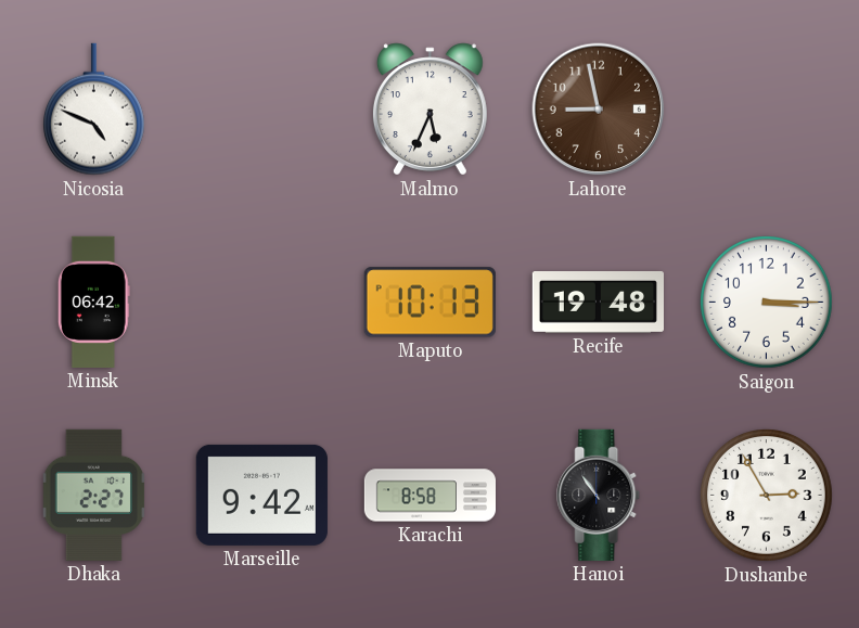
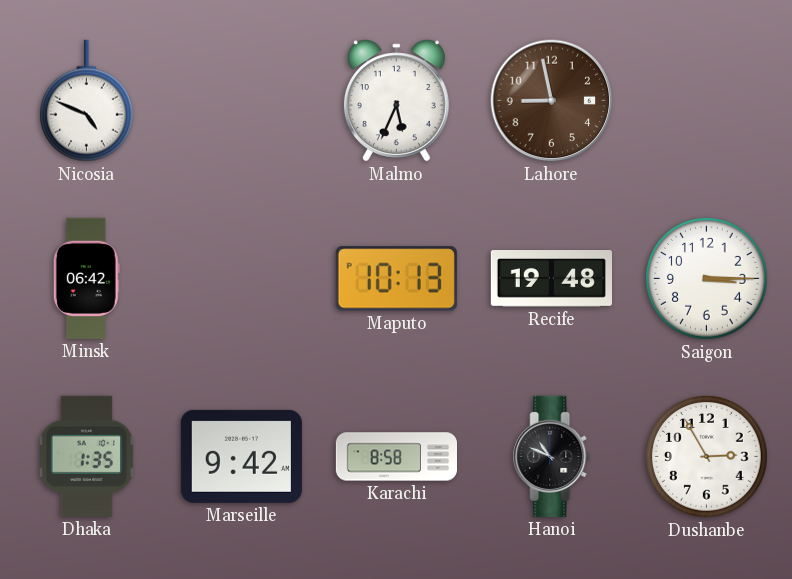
Dhaka: 2:27 -> 1:35 (87, 456)
Hanoi: 10:54 -> 10:49 (552, 456)
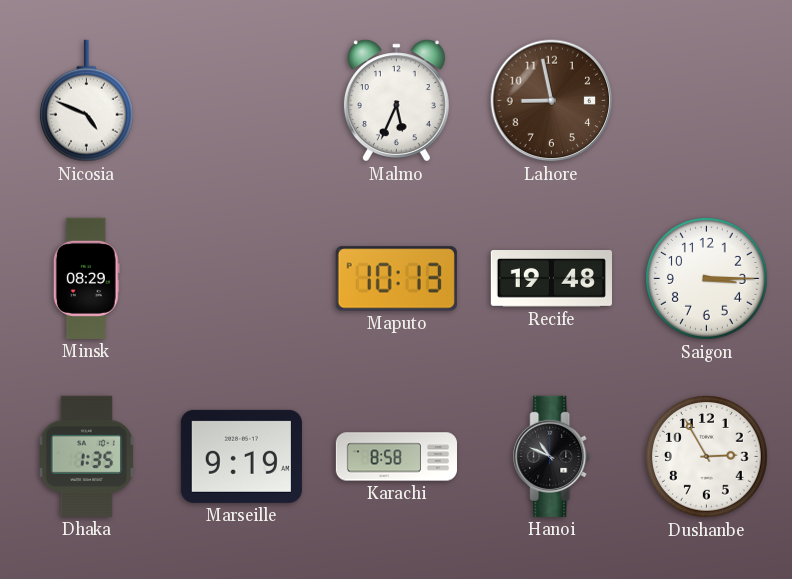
Minsk: 06:42 -> 08:29 (86, 278)
Marseille: 9:42 -> 9:19 (241, 456)
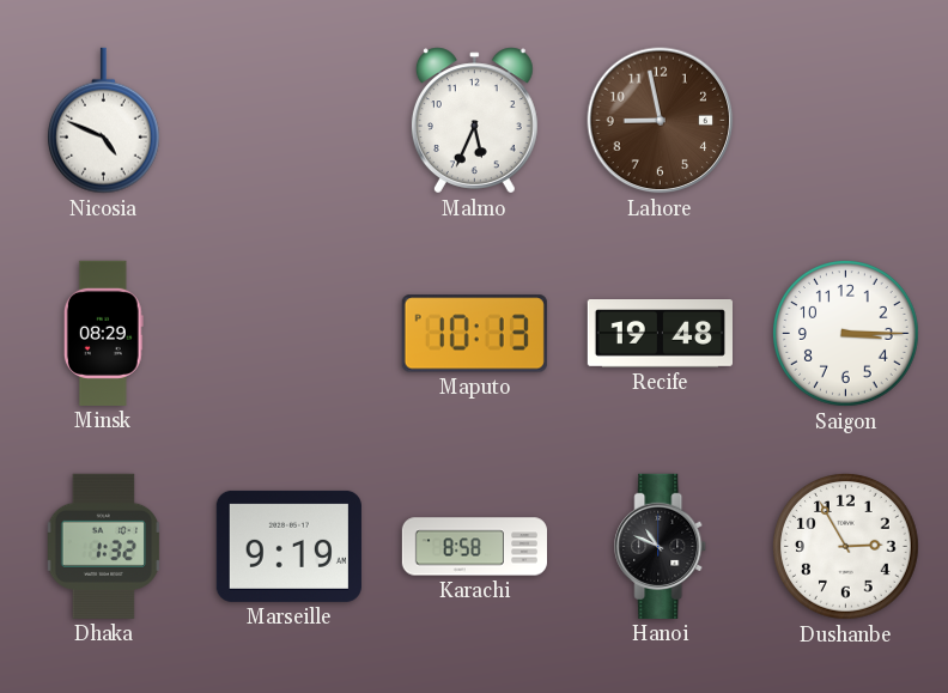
Dhaka: 1:35 -> 1:32 (104, 546)
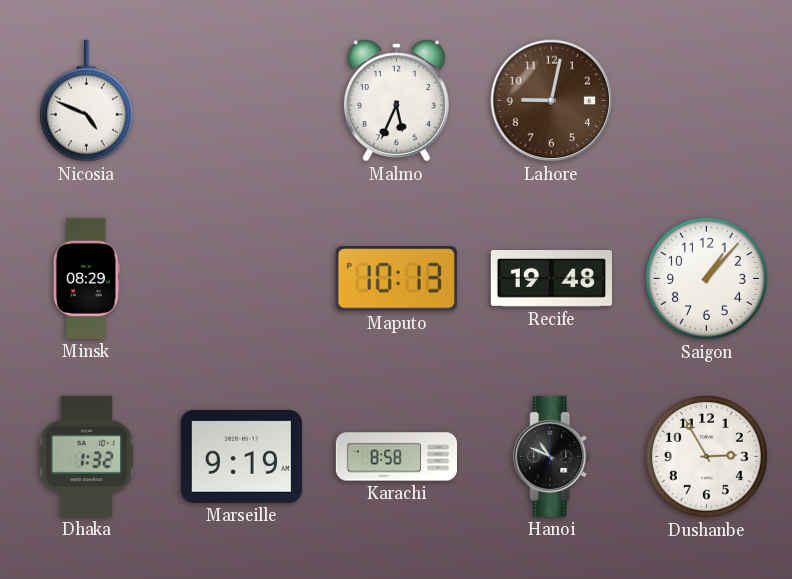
Lahore: 8:58 -> 9:02 (552, 101)
Saigon: 3:15 -> 1:07 (707, 279)
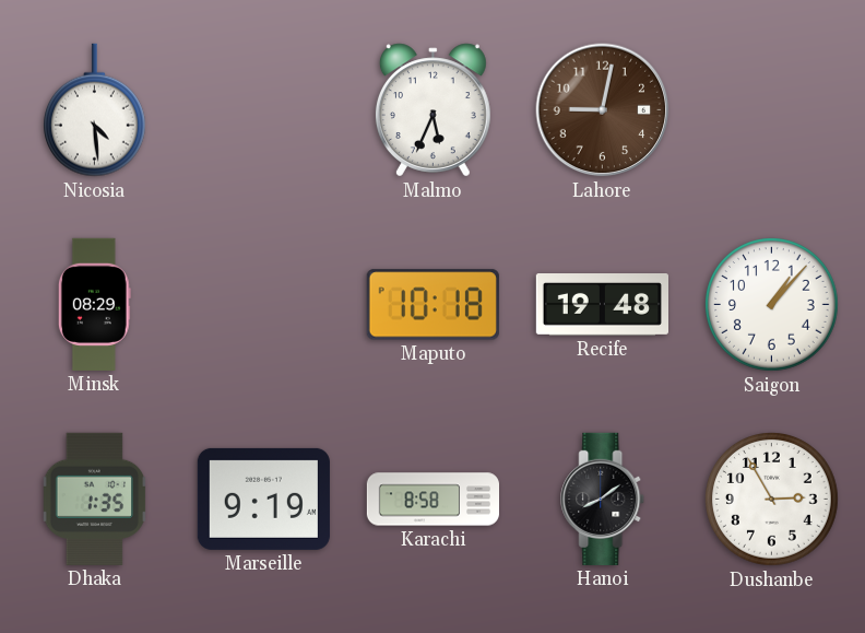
Nicosia: 4:49 -> 4:29 (94, 110)
Maputo: 10:13 -> 10:18 (432, 305)
Dhaka: 1:32 -> 1:35 (95, 499)
Hanoi: 10:49 -> 8:09 (603, 499)
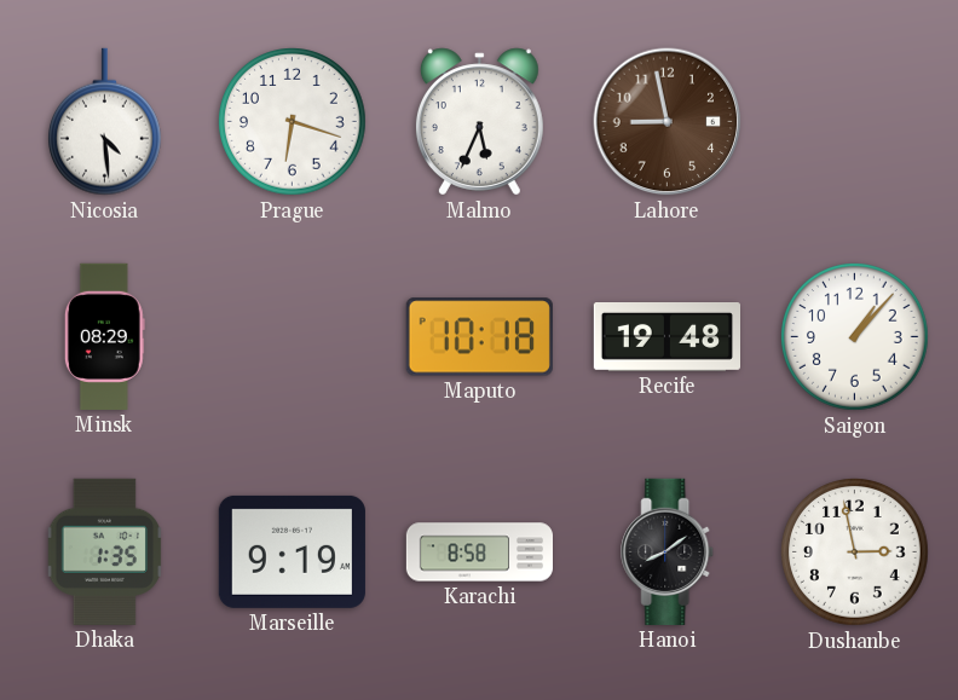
Prague: none -> 6:18 (293, 122)
Lahore: 9:02 -> 8:58 (668, 122)
Dushanbe: 2:55 -> 2:58 (855, 553)
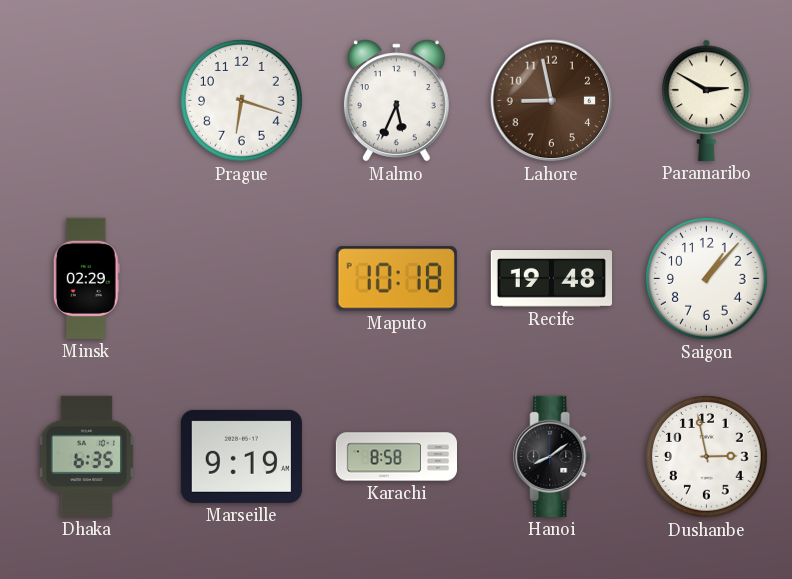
Nicosia: 4:29 -> none (104, 122)
Paramaribo: none -> 2:50 (707, 100)
Minsk: 08:29 -> 02:29 (86, 278)
Dhaka: 1:35 -> 6:35 (87, 456)
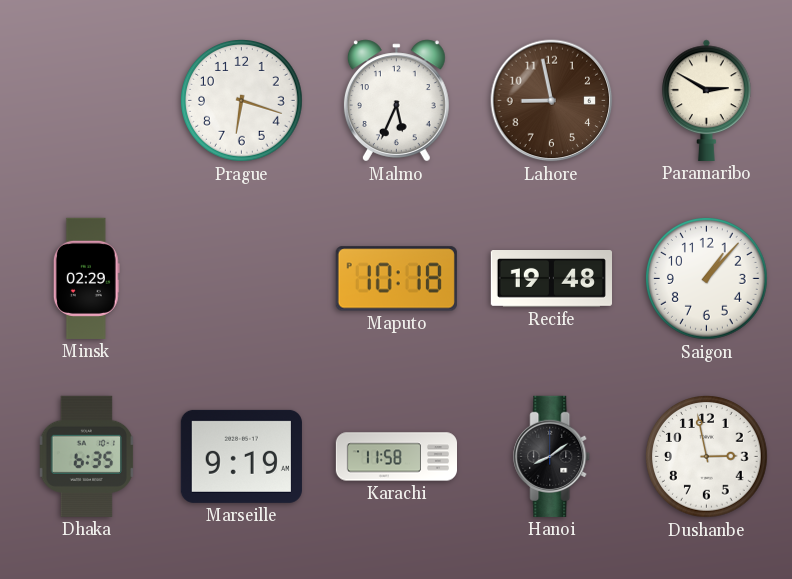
Karachi: 8:58 -> 11:58 (397, 457)
